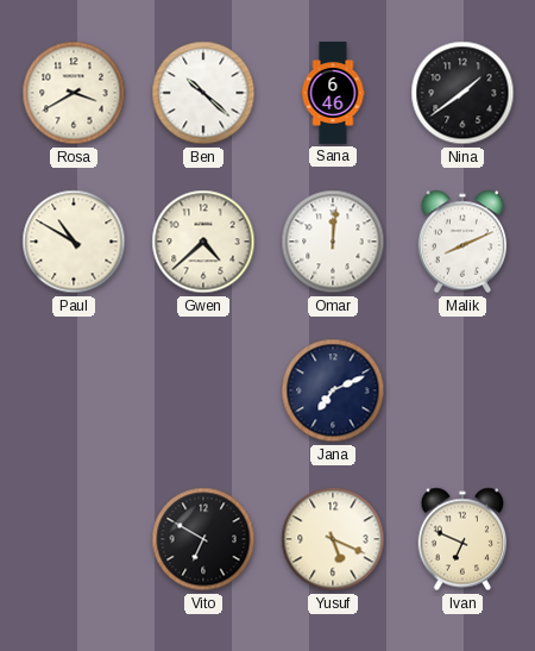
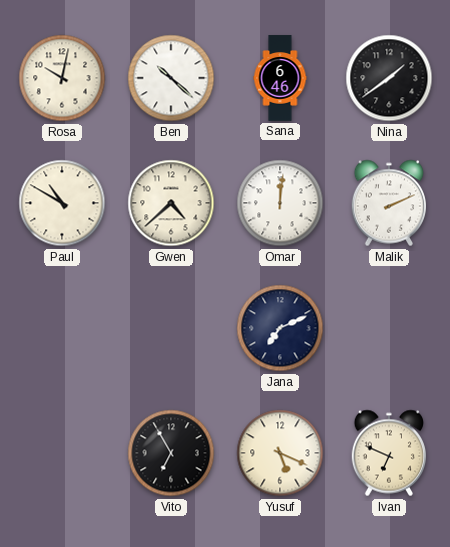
Rosa: 3:40 -> 10:02 (62, 78)
Malik: 8:11 -> 2:11 (389, 203)
Vito: 6:50 -> 6:55 (171, 453)
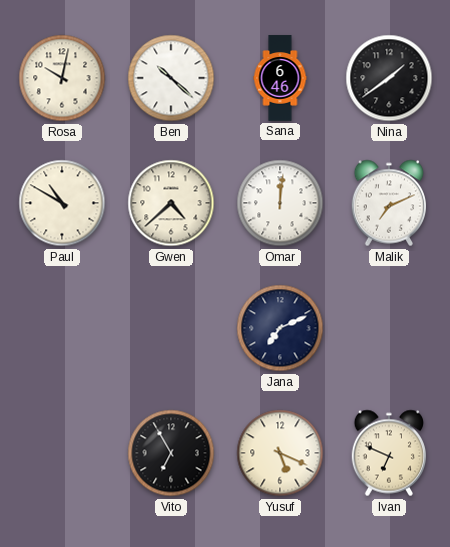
Malik: 2:11 -> 7:11 (389, 203)
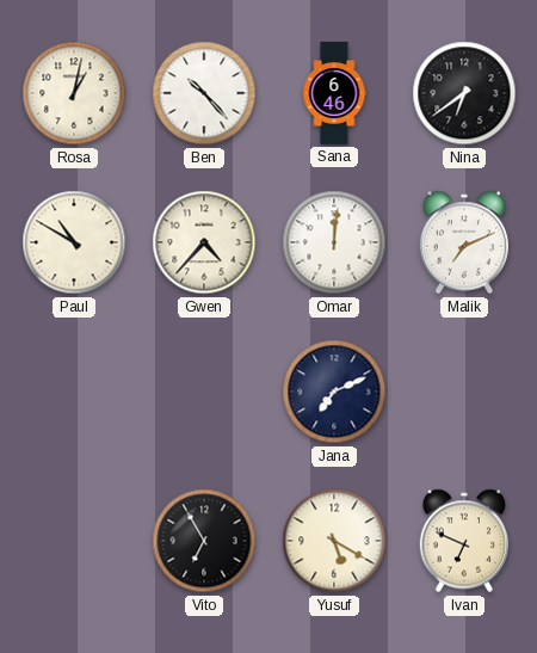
Rosa: 10:02 -> 1:02 (74, 93)
Ben: 10:22 -> 10:23 (204, 93)
Nina: 1:39 -> 6:39 (464, 93)
Gwen: 4:38 -> 4:37 (204, 242)
Yusuf: 5:19 -> 5:20 (334, 541)
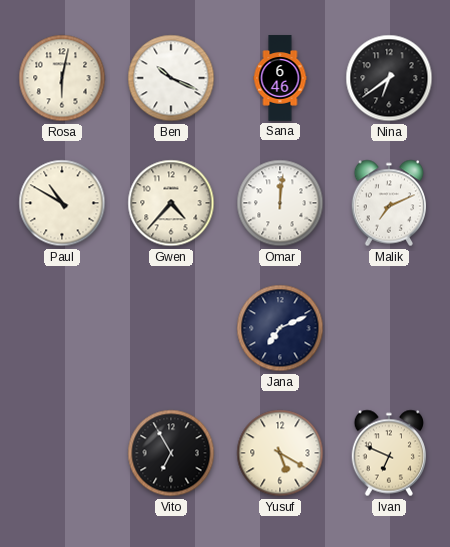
Rosa: 1:02 -> 6:02 (62, 78)
Ben: 10:23 -> 10:19 (171, 78)
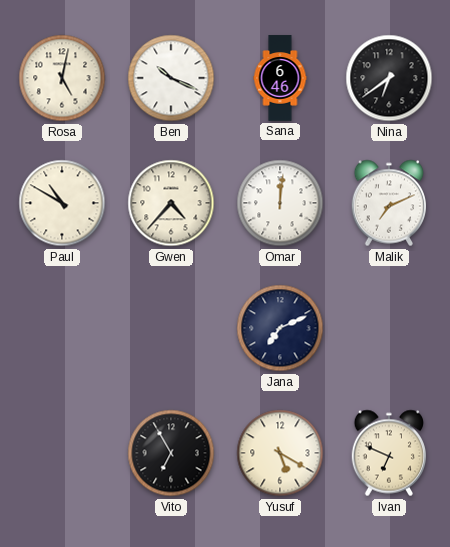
Rosa: 6:02 -> 5:02 (62, 78)
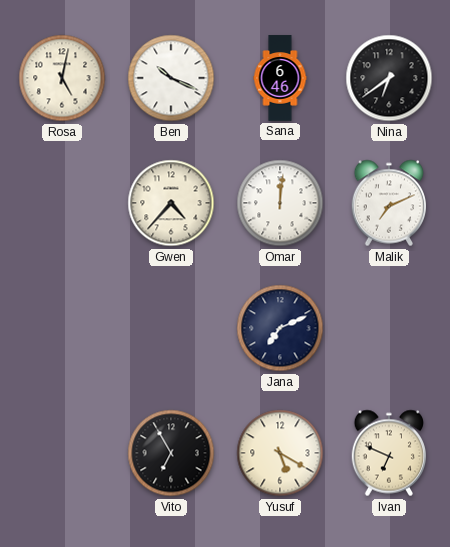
Paul: 10:50 -> none (62, 203)
